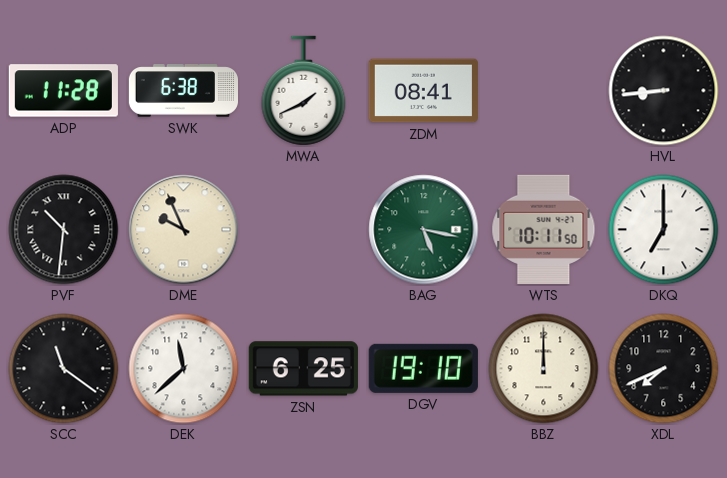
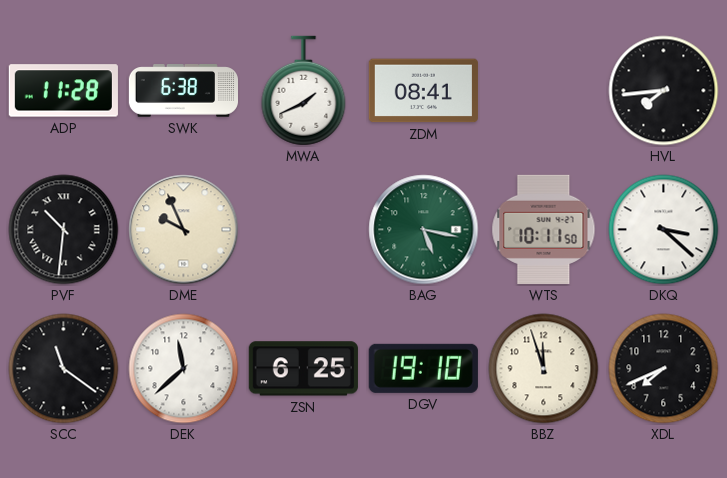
HVL: 8:44 -> 7:44 (664, 91)
DKQ: 7:00 -> 3:22 (664, 230)
BBZ: 12:00 -> 11:57 (544, 369)
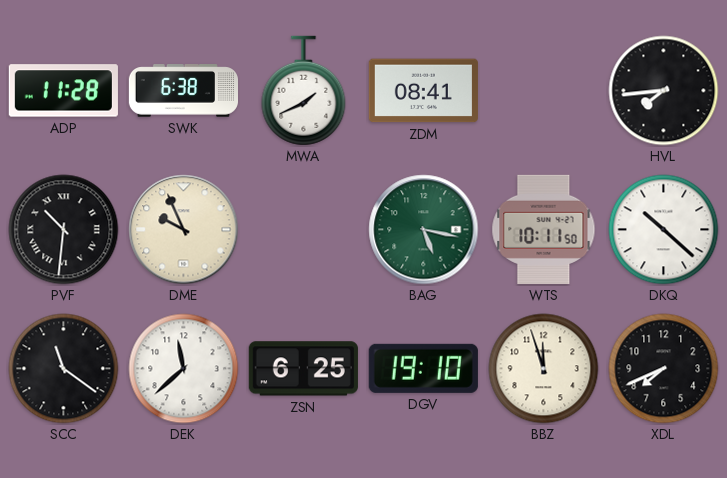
DKQ: 3:22 -> 10:22 (664, 230)
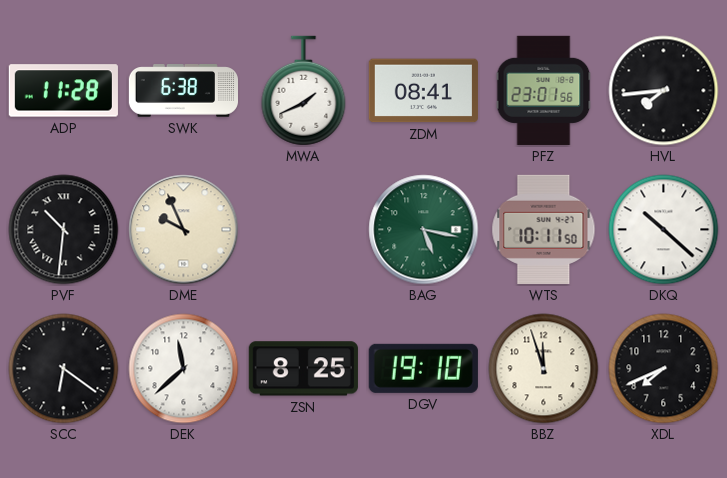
PFZ: none -> 23:01 (544, 90)
SCC: 11:21 -> 6:21 (64, 369)
ZSN: 6:25 -> 8:25 (303, 369)
